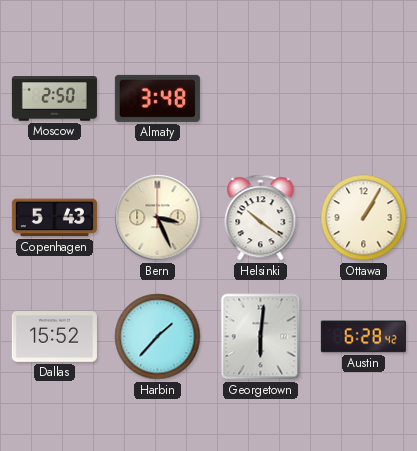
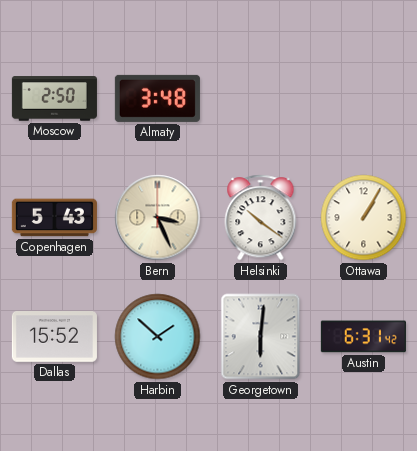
Harbin: 1:37 -> 1:52 (158, 337)
Austin: 6:28 -> 6:31 (363, 337)
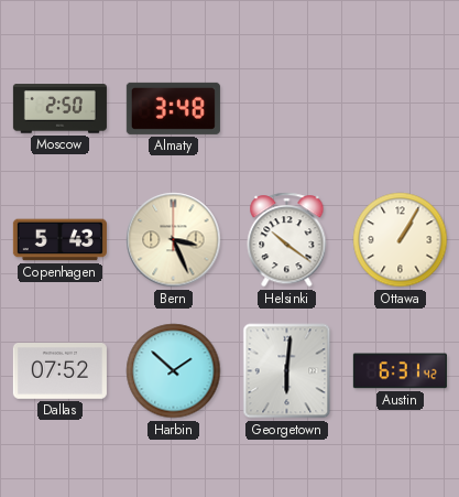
Dallas: 15:52 -> 07:52 (59, 371)
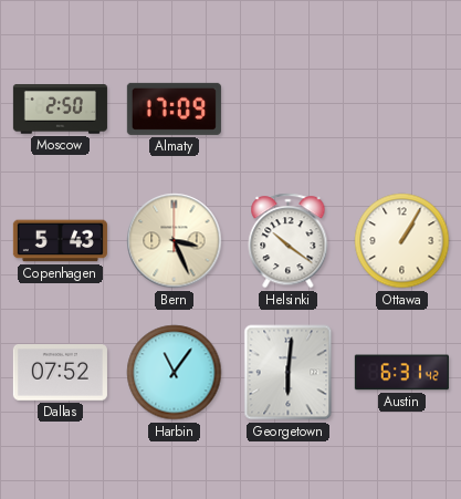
Almaty: 3:48 -> 17:09 (174, 108)
Harbin: 1:52 -> 11:06 (175, 373)
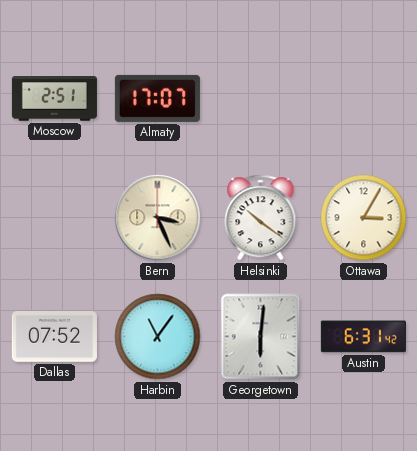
Moscow: 2:50 -> 2:51 (54, 99)
Almaty: 17:09 -> 17:07 (157, 98)
Copenhagen: 5:43 -> none (60, 241)
Ottawa: 1:05 -> 3:05 (364, 218)
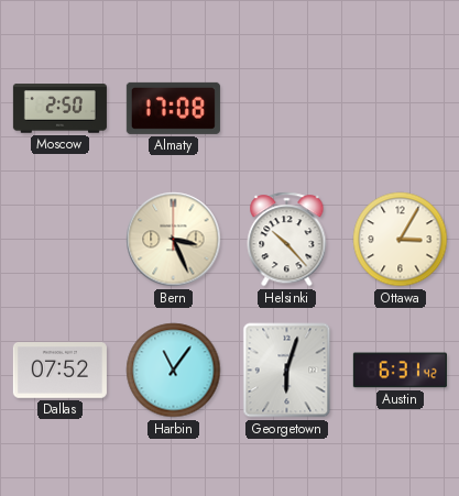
Moscow: 2:51 -> 2:50 (59, 109)
Almaty: 17:07 -> 17:08 (173, 108)
Helsinki: 10:21 -> 10:23 (287, 240)
Georgetown: 6:01 -> 6:03 (287, 371)
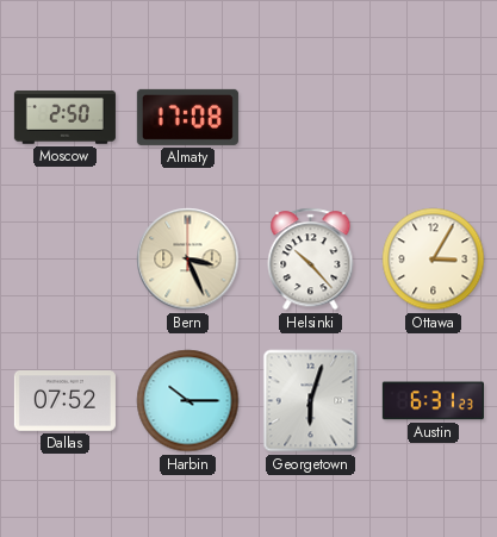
Harbin: 11:06 -> 10:15 (188, 401)
Austin: 6:31:42 -> 6:31:23 (433, 401)
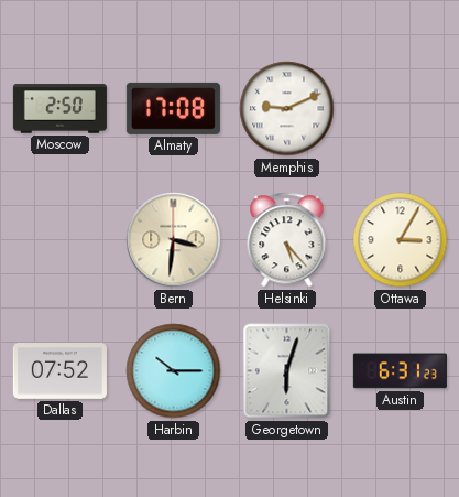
Memphis: none -> 9:11 (287, 109)
Bern: 3:26 -> 3:31 (174, 240)
Helsinki: 10:23 -> 5:23 (287, 240)
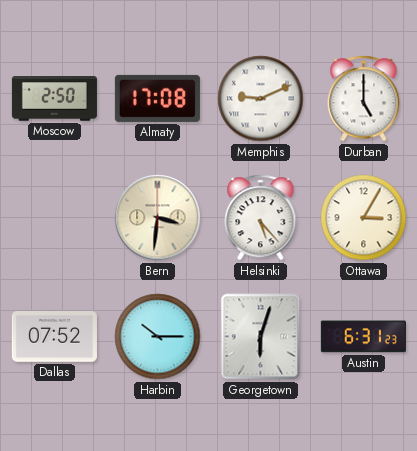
Durban: none -> 5:00 (364, 99)
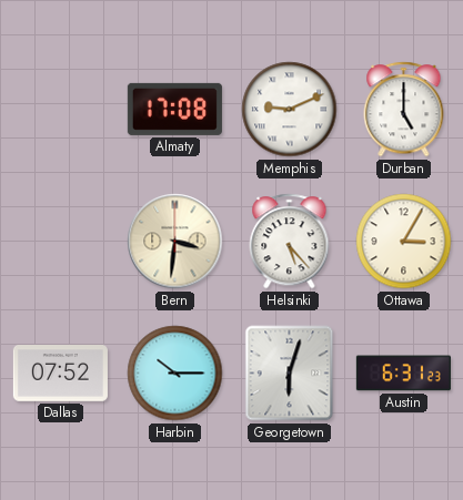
Moscow: 2:50 -> none (54, 99)
